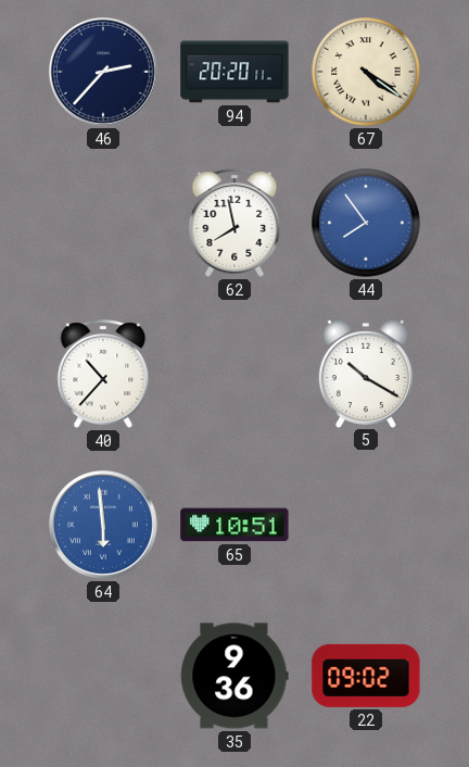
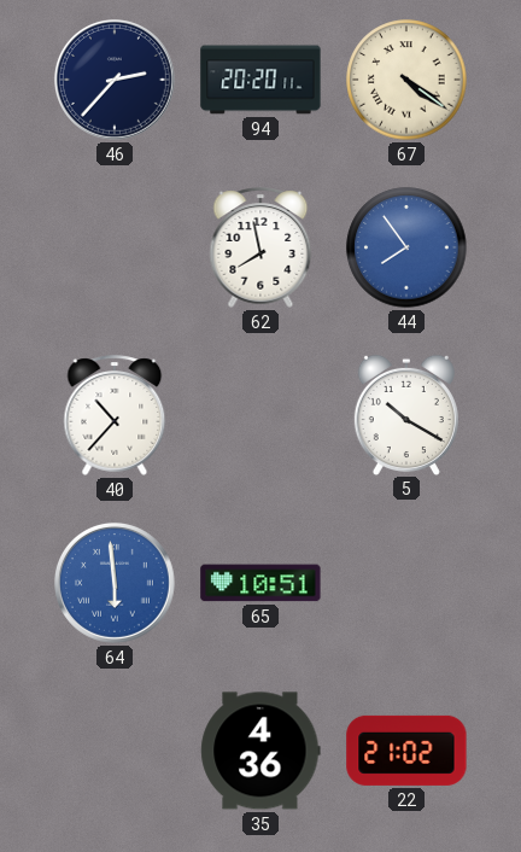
35: 9:36 -> 4:36 (260, 751)
22: 09:02 -> 21:02 (406, 751)
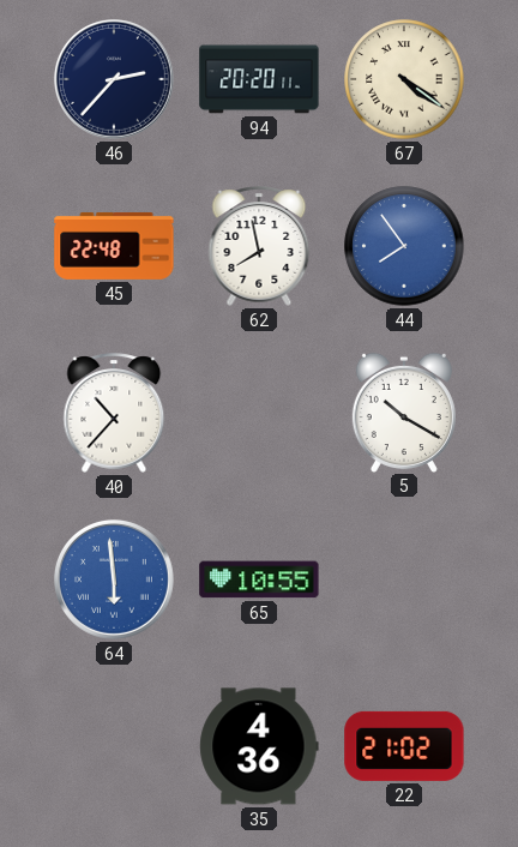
45: none -> 22:48 (114, 246)
65: 10:51 -> 10:55 (259, 579)
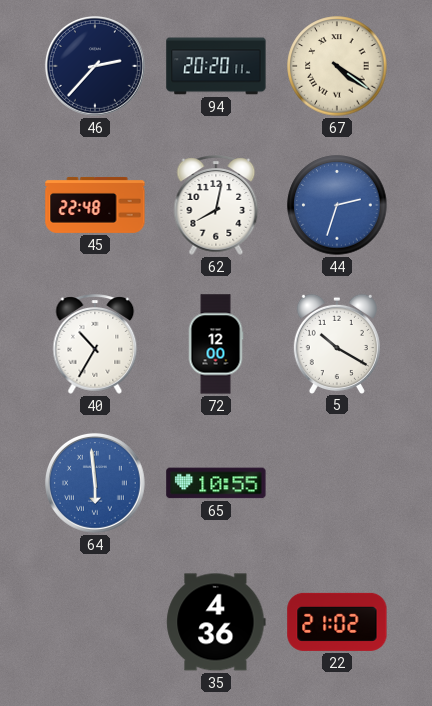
62: 7:58 -> 8:02 (216, 205)
44: 7:54 -> 2:33 (337, 205)
40: 10:37 -> 10:35 (95, 344)
72: none -> 12:00 (216, 344)
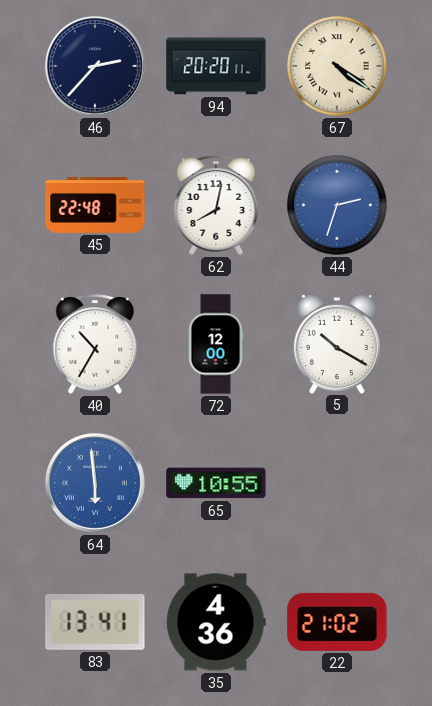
83: none -> 13:41 (95, 622)
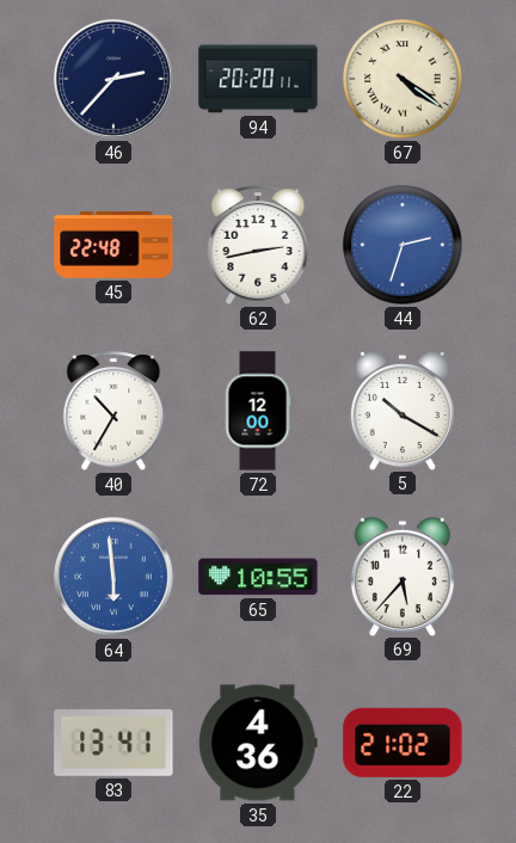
62: 8:02 -> 2:43 (258, 245)
69: none -> 5:37 (403, 576)
